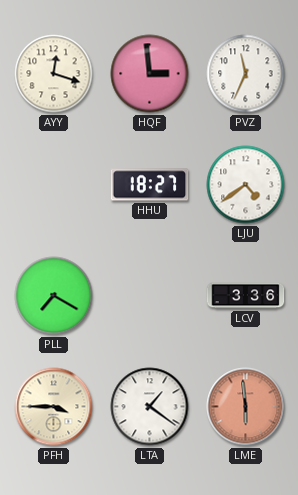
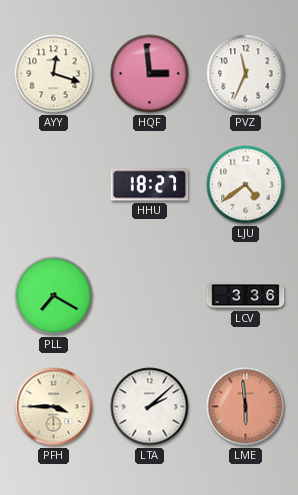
LTA: 1:21 -> 2:08 (150, 407)
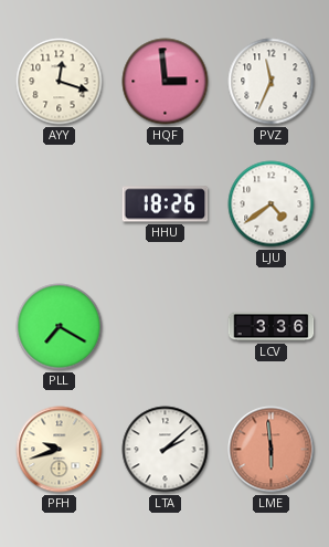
HHU: 18:27 -> 18:26 (166, 204)
PFH: 3:45 -> 9:42 (60, 450)
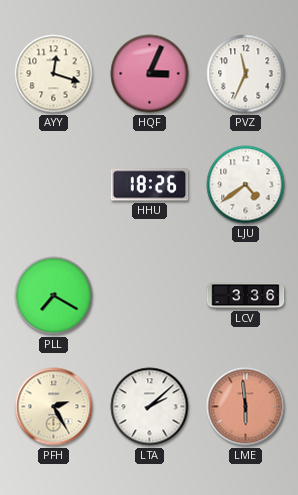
HQF: 2:59 -> 3:04 (150, 74)
PFH: 9:42 -> 2:25 (54, 407)
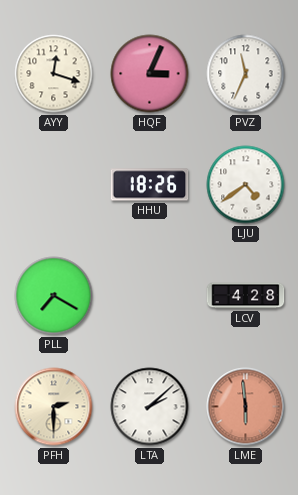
LCV: 3:36 -> 4:28 (246, 296)
PFH: 2:25 -> 2:30 (54, 407)
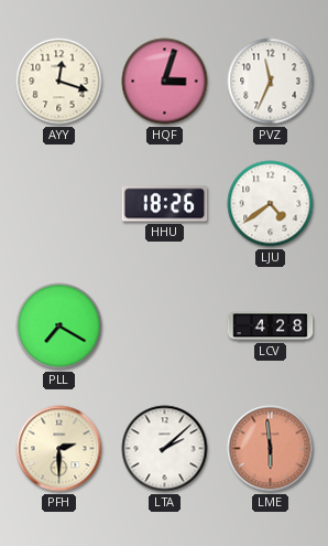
HQF: 3:04 -> 3:03 (165, 82)
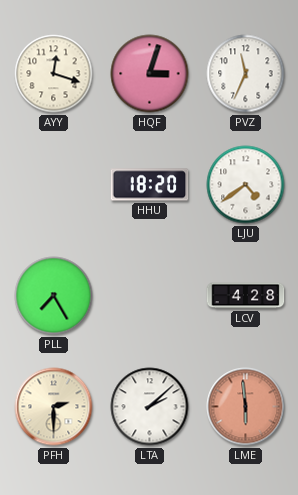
HHU: 18:26 -> 18:20 (150, 185)
PLL: 7:20 -> 7:25 (54, 296)
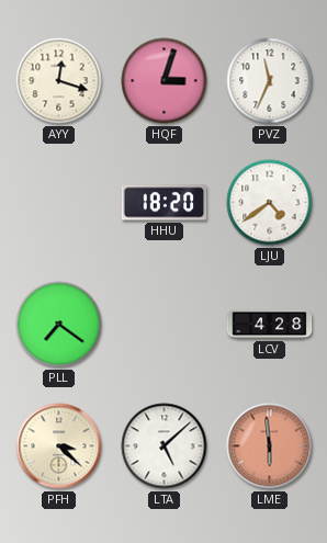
PLL: 7:25 -> 7:21 (59, 325)
PFH: 2:30 -> 3:22 (59, 446)
LTA: 2:08 -> 5:08 (165, 446)
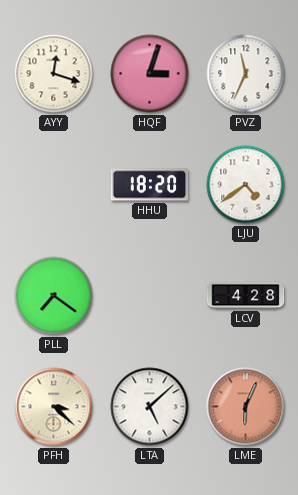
LME: 5:59 -> 6:04 (246, 407)
